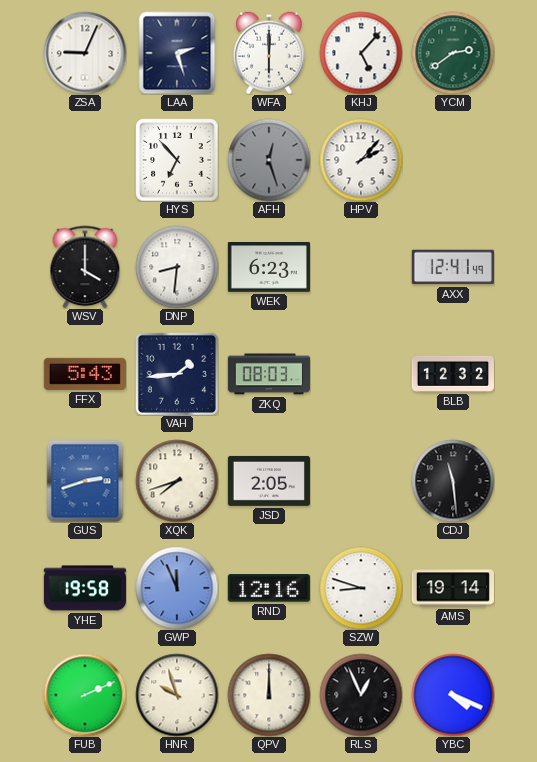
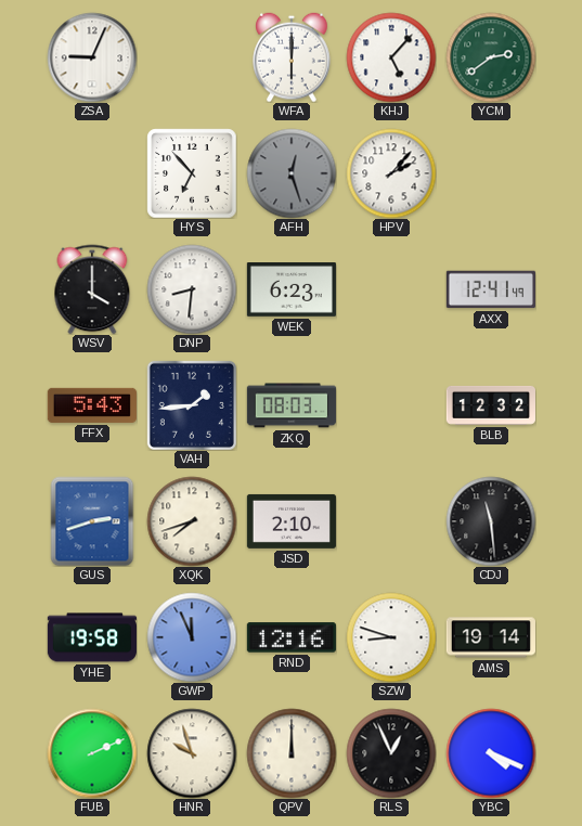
LAA: 2:27 -> none (177, 53)
JSD: 2:05 -> 2:10 (292, 521)
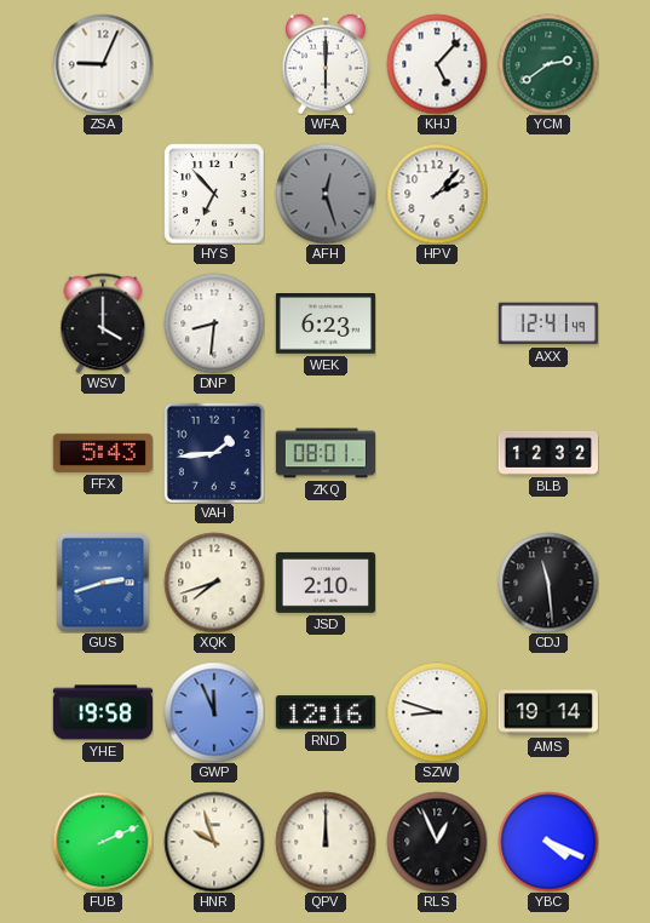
ZKQ: 08:03 -> 08:01 (324, 453)
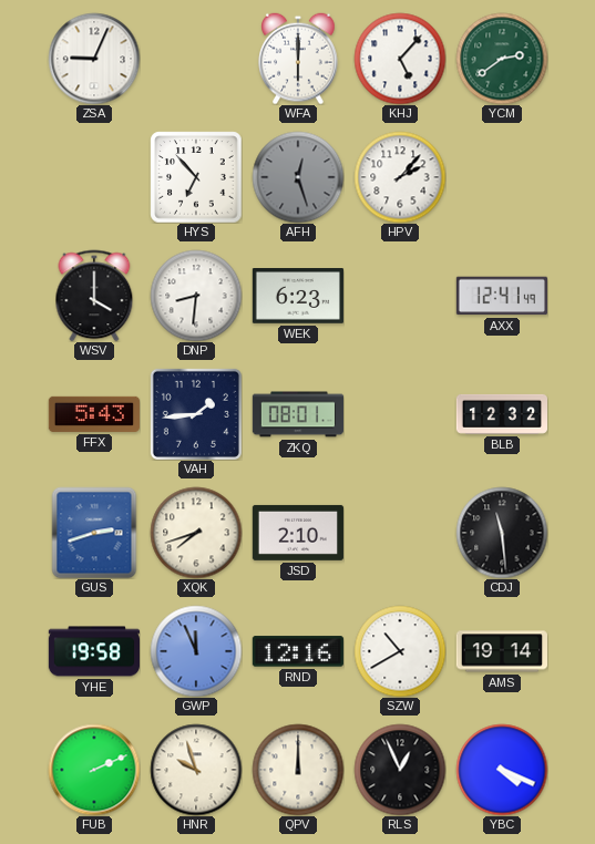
SZW: 8:48 -> 10:40 (400, 651)
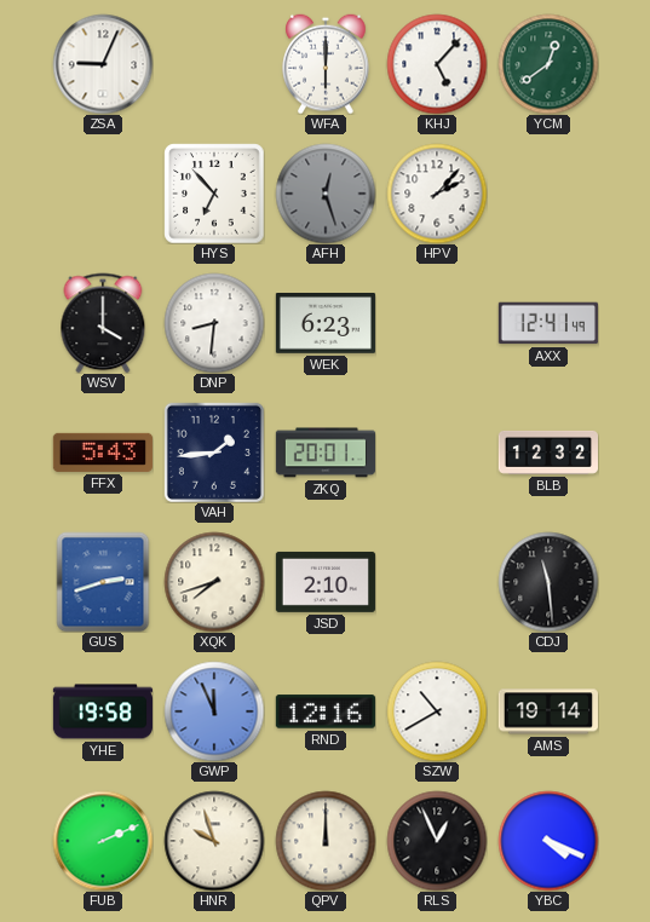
YCM: 2:39 -> 12:39 (548, 64)
ZKQ: 08:01 -> 20:01 (324, 453)
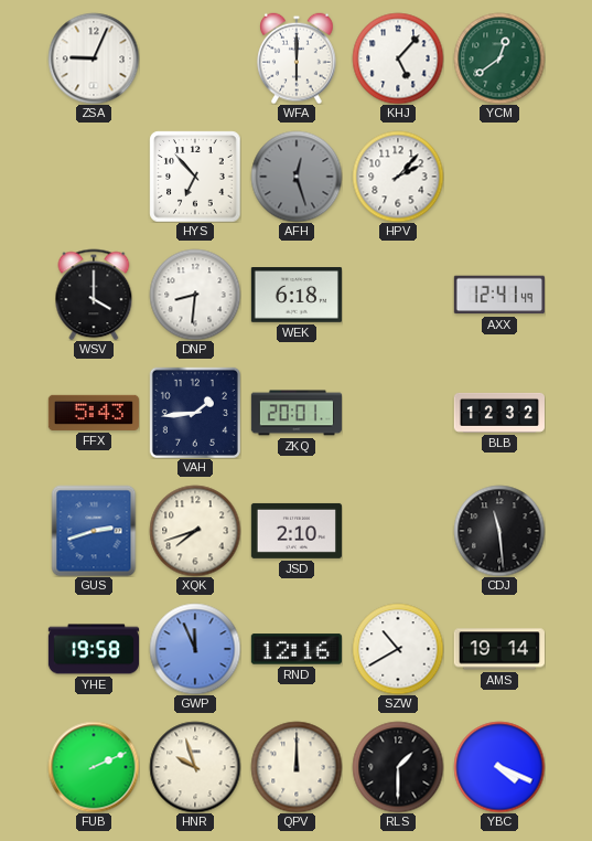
WEK: 6:23 -> 6:18 (297, 296)
RLS: 12:56 -> 1:30 (398, 767)
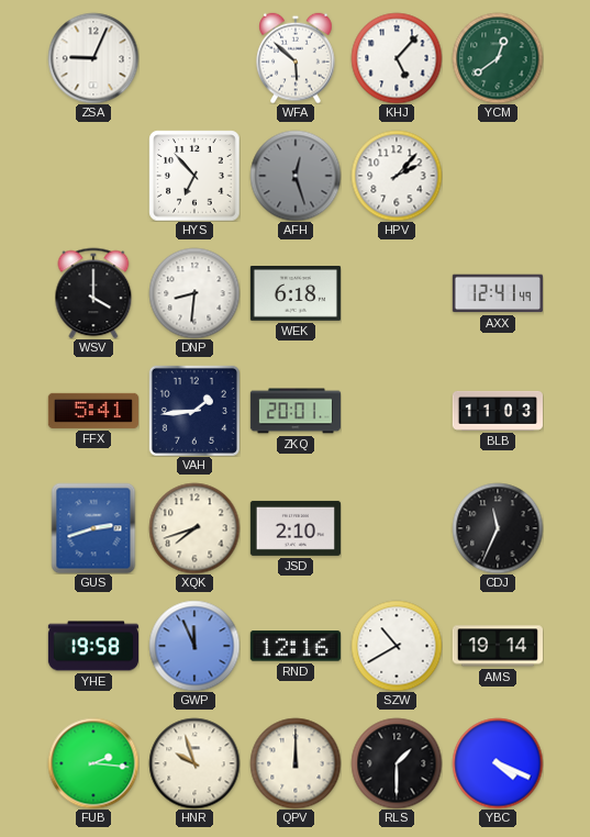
WFA: 6:00 -> 5:52 (296, 58)
FFX: 5:43 -> 5:41 (93, 411)
BLB: 12:32 -> 11:03 (497, 411)
CDJ: 11:29 -> 11:34 (498, 528)
FUB: 2:11 -> 2:16 (93, 763)
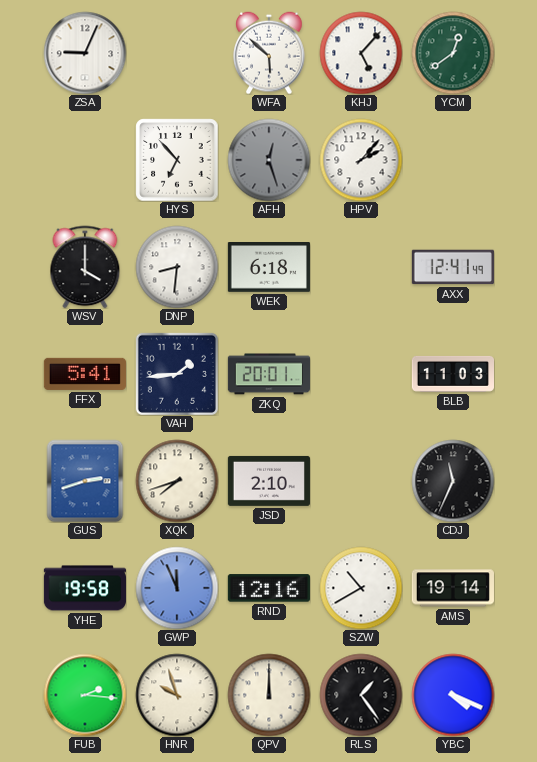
RLS: 1:30 -> 1:24 (361, 695)
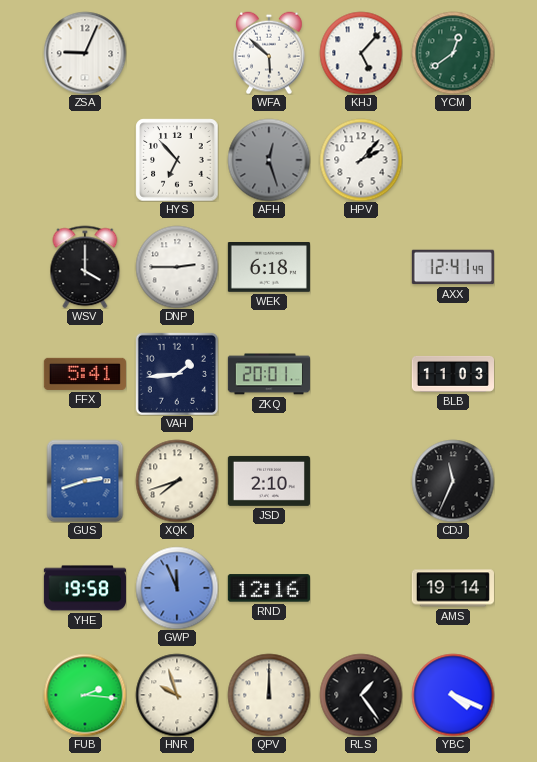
DNP: 8:31 -> 2:45 (177, 267)
SZW: 10:40 -> none (361, 588)
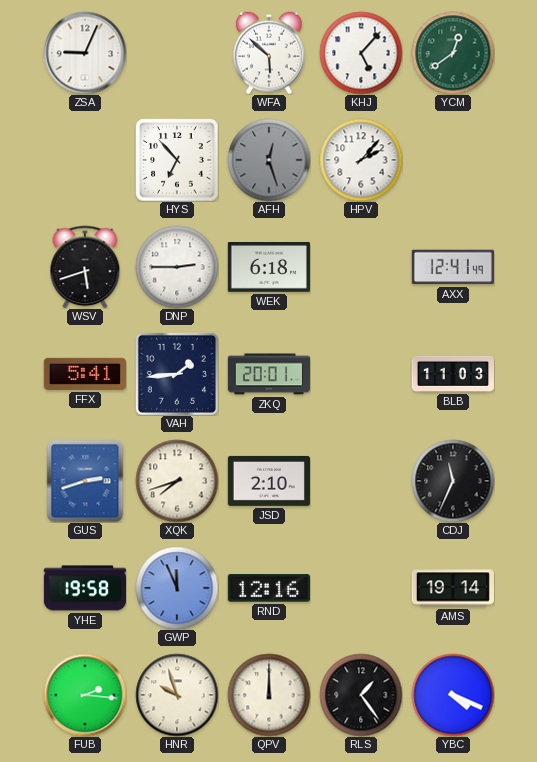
WSV: 4:00 -> 5:42 (85, 267)
